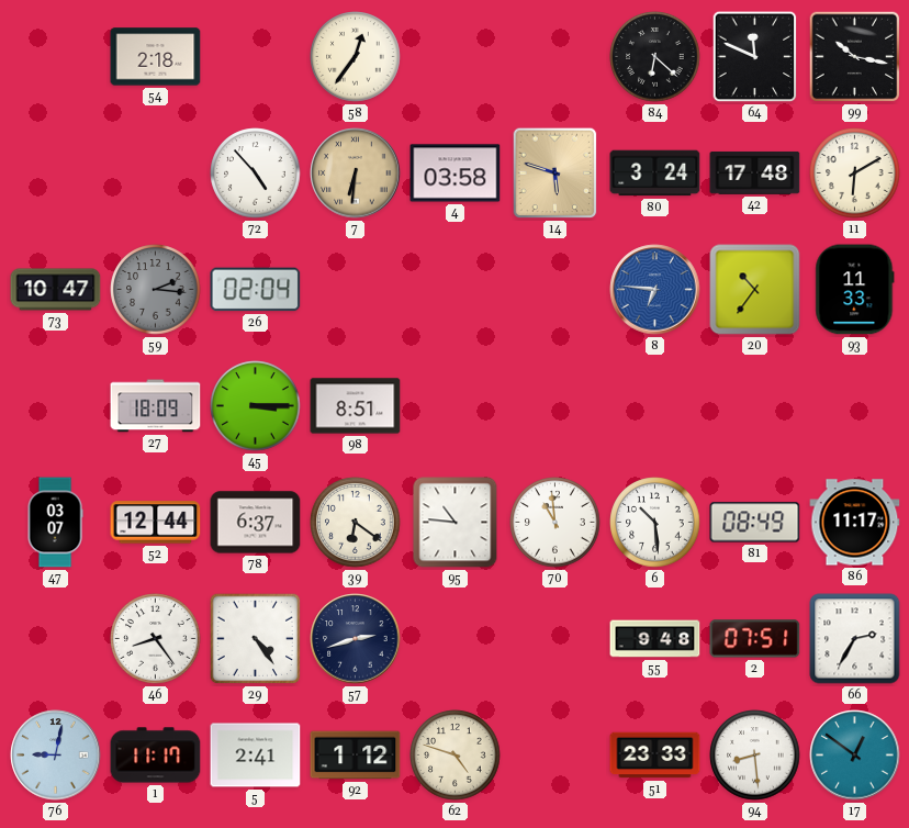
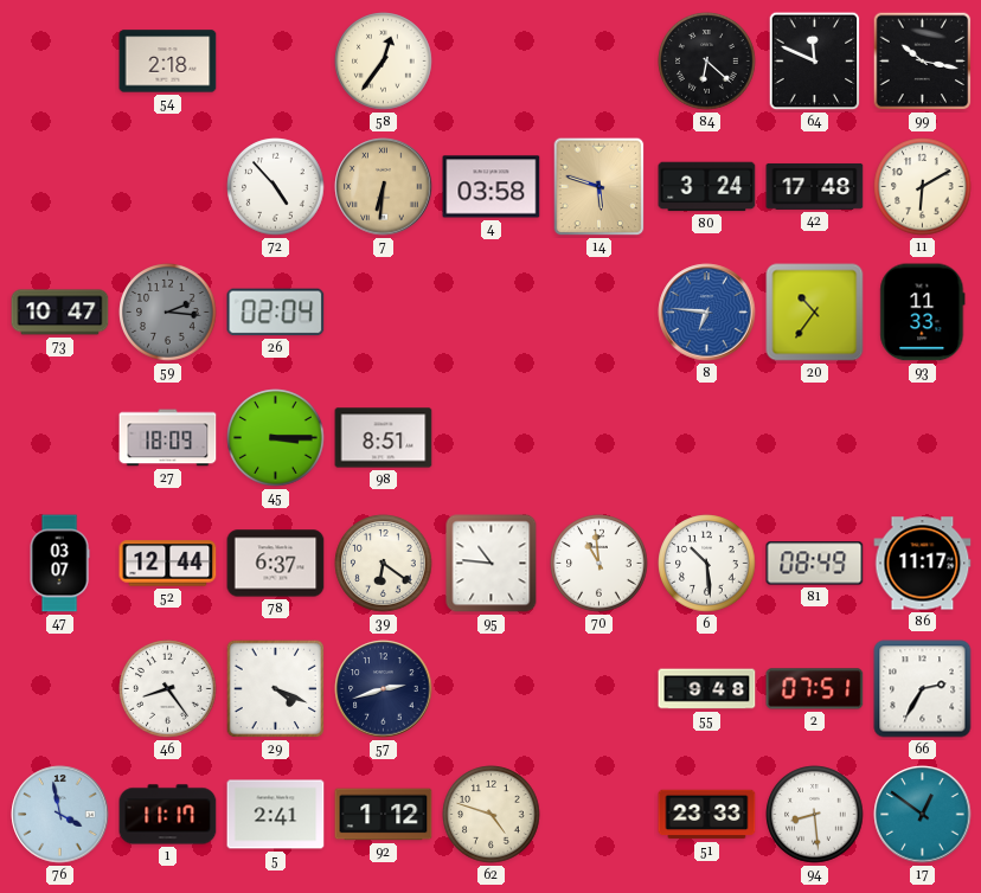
29: 4:24 -> 4:19 (276, 689)
76: 9:02 -> 3:58 (60, 815)
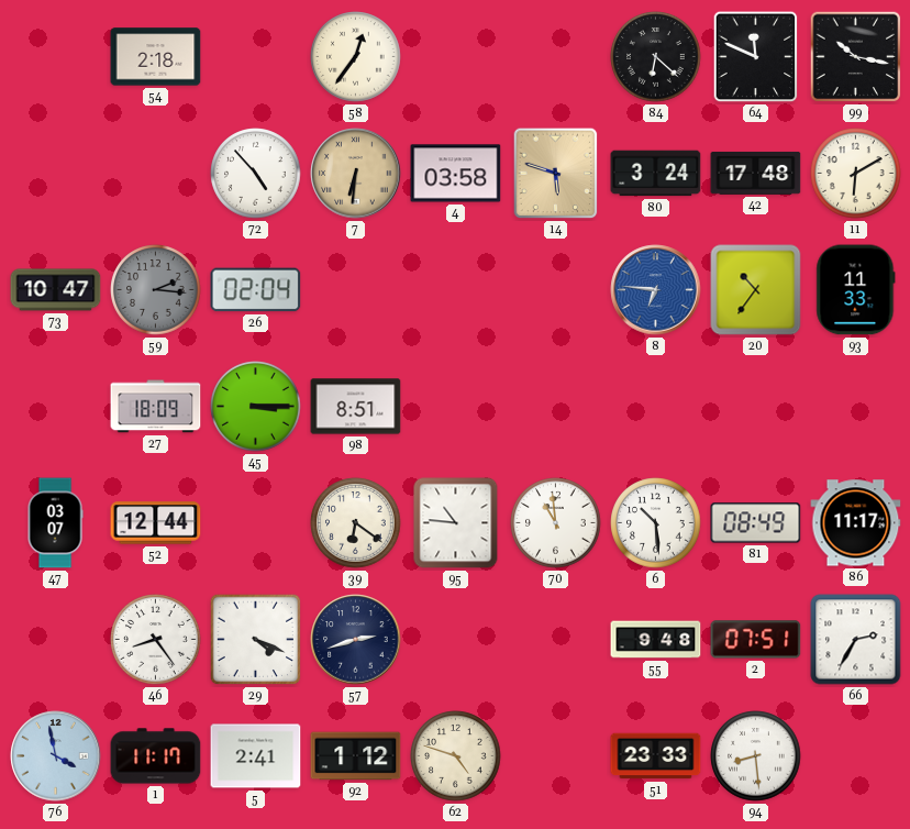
78: 6:37 -> none (276, 564)
17: 12:51 -> none (923, 815)
